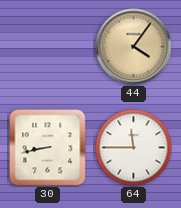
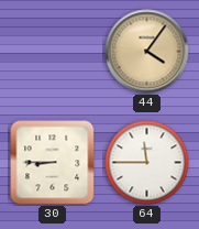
30: 8:43 -> 8:45 (53, 163)
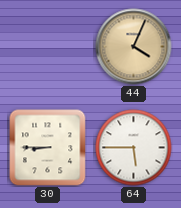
44: 4:06 -> 4:04 (134, 47)
64: 11:45 -> 5:45 (134, 148)
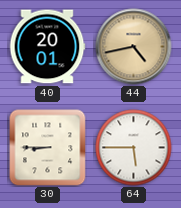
40: none -> 20:01 (47, 47)
44: 4:04 -> 4:43 (134, 47)
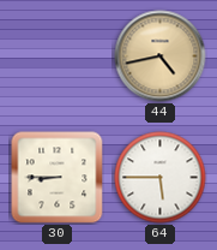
40: 20:01 -> none (47, 47)
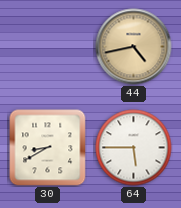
30: 8:45 -> 8:40 (48, 148)
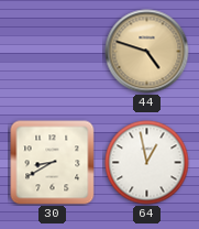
44: 4:43 -> 4:48 (147, 52)
64: 5:45 -> 12:58 (147, 163)
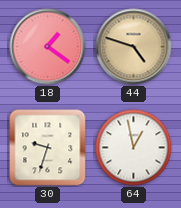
18: none -> 1:21 (48, 47)
30: 8:40 -> 9:33 (48, 148)
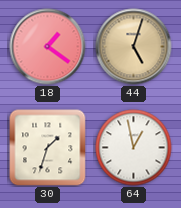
44: 4:48 -> 5:03 (134, 47)
30: 9:33 -> 1:33 (48, 148)
